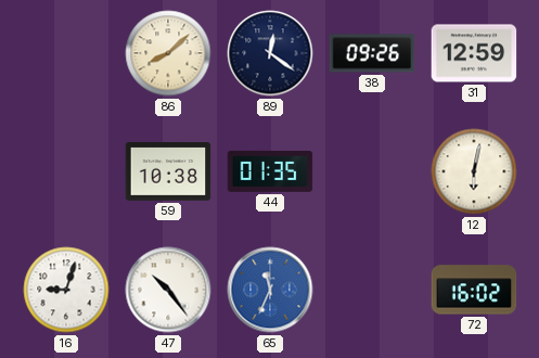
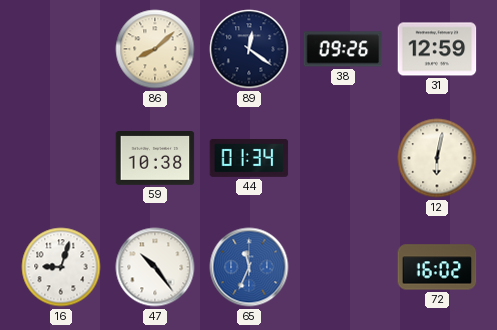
44: 01:35 -> 01:34 (249, 158)
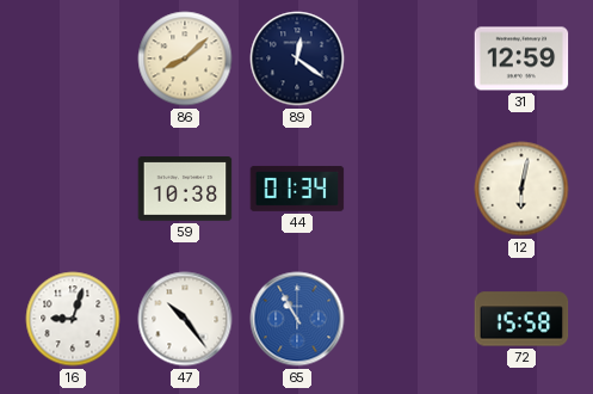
38: 09:26 -> none (343, 49)
65: 11:34 -> 10:55 (297, 319)
72: 16:02 -> 15:58 (521, 319)
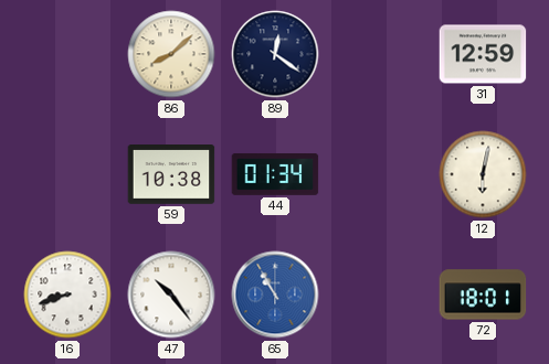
16: 9:03 -> 8:42 (67, 295)
72: 15:58 -> 18:01 (483, 295)
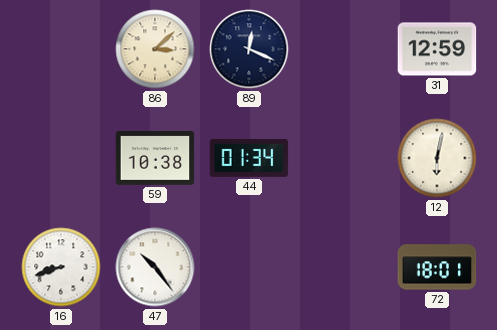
86: 8:08 -> 3:08 (155, 49)
89: 12:21 -> 12:19 (249, 49)
65: 10:55 -> none (275, 295)
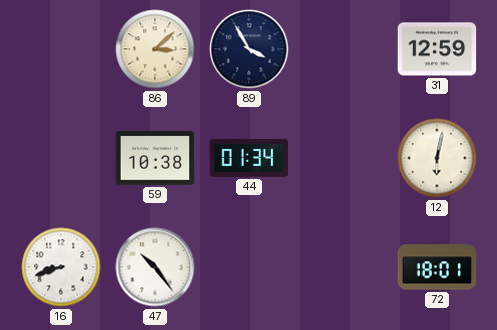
89: 12:19 -> 3:55 (249, 49)
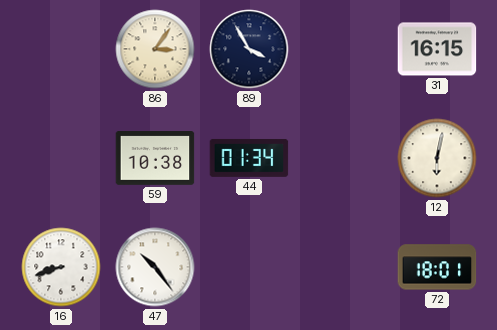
86: 3:08 -> 3:06 (155, 49)
31: 12:59 -> 16:15 (437, 49)
